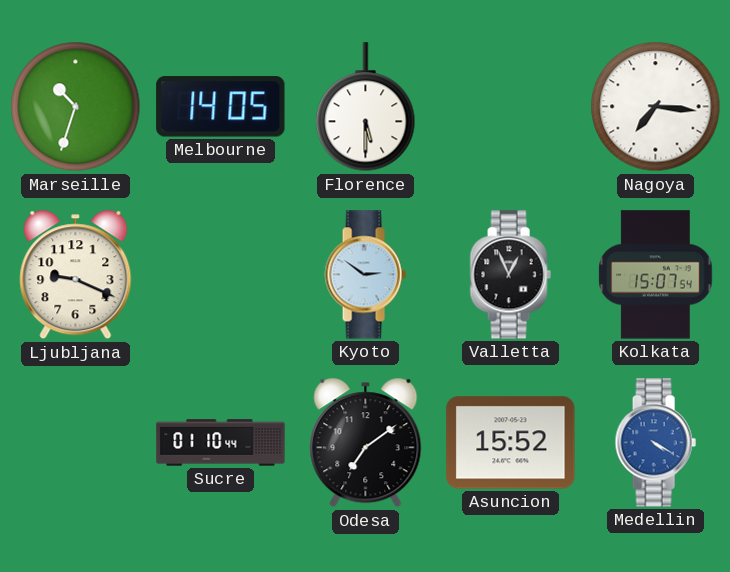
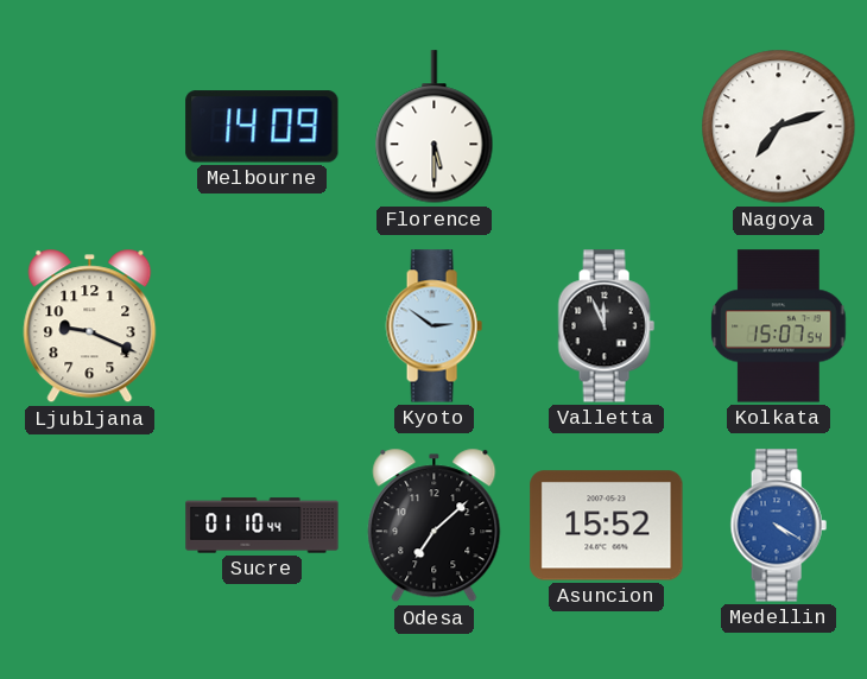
Marseille: 10:33 -> none (76, 107)
Melbourne: 14:05 -> 14:09 (262, 127)
Nagoya: 7:16 -> 7:12 (779, 127)
Valletta: 12:56 -> 11:56 (606, 326)
Odesa: 7:09 -> 7:08 (435, 526)
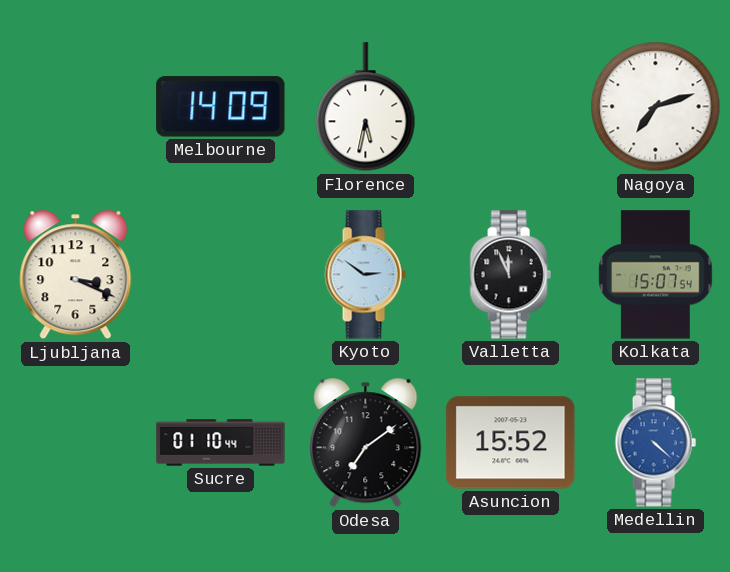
Florence: 5:30 -> 5:32 (366, 107)
Ljubljana: 9:19 -> 3:19 (76, 275)
Odesa: 7:08 -> 7:09 (366, 443)
Medellin: 4:20 -> 4:22 (655, 443)
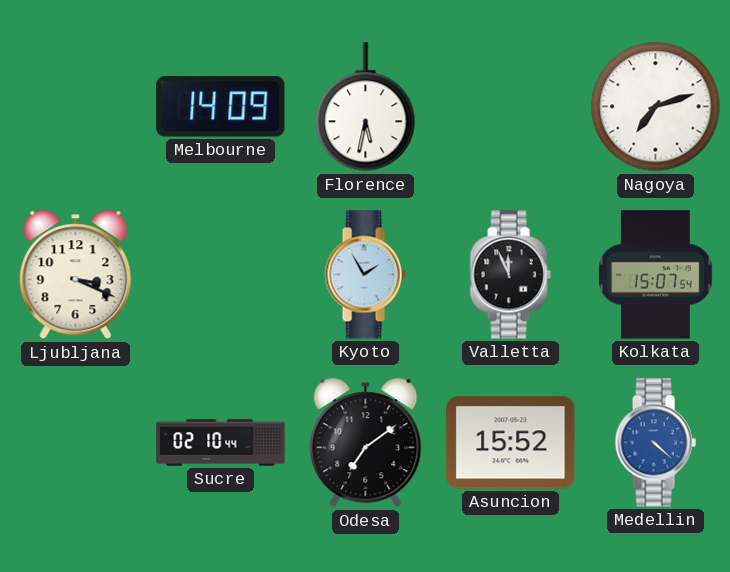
Kyoto: 2:51 -> 1:55 (365, 275)
Sucre: 01:10 -> 02:10 (221, 443)
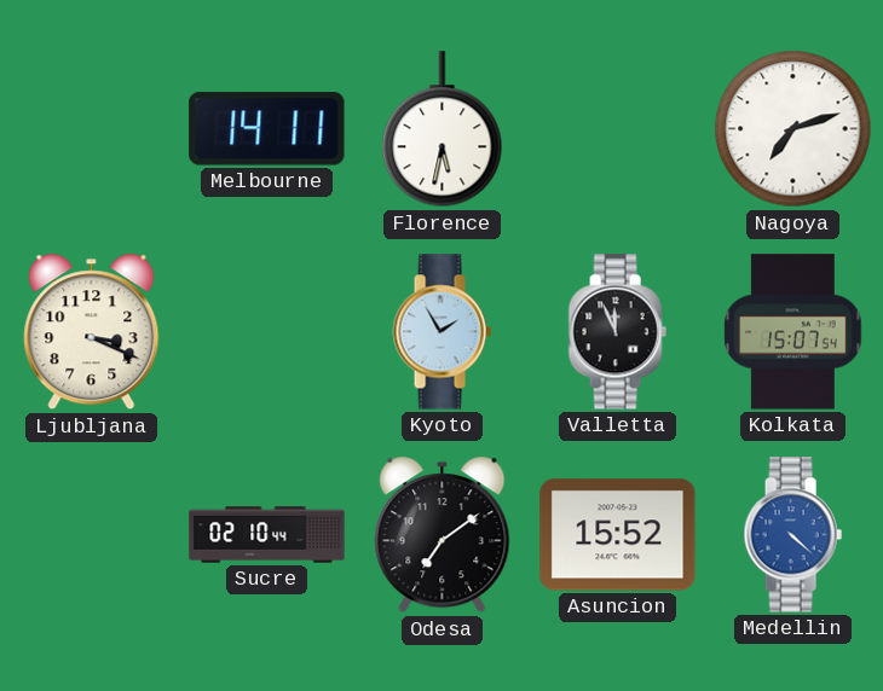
Melbourne: 14:09 -> 14:11 (267, 129)
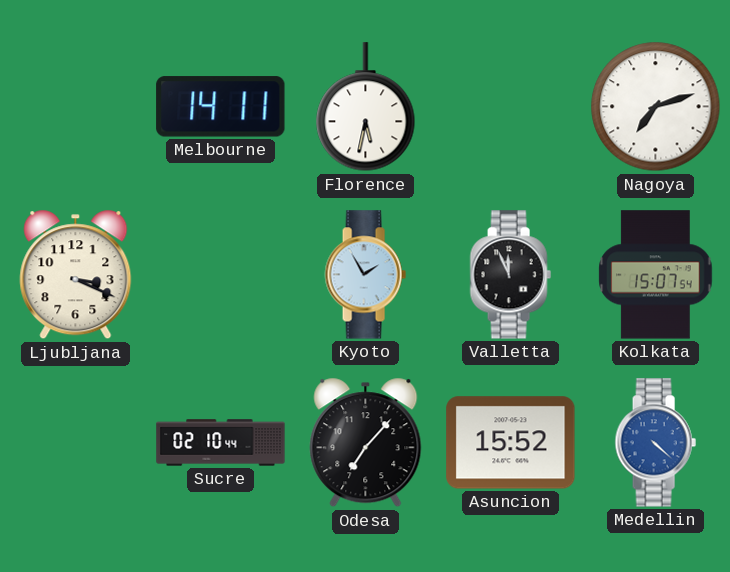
Odesa: 7:09 -> 7:07 (366, 443)
